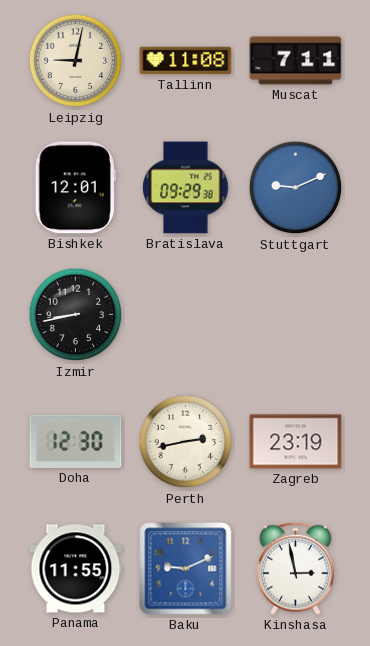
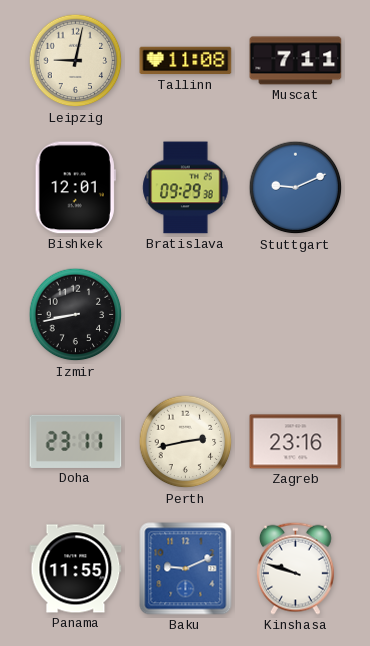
Doha: 12:30 -> 23:11 (76, 441)
Zagreb: 23:19 -> 23:16 (296, 442)
Kinshasa: 2:58 -> 9:48 (295, 568)
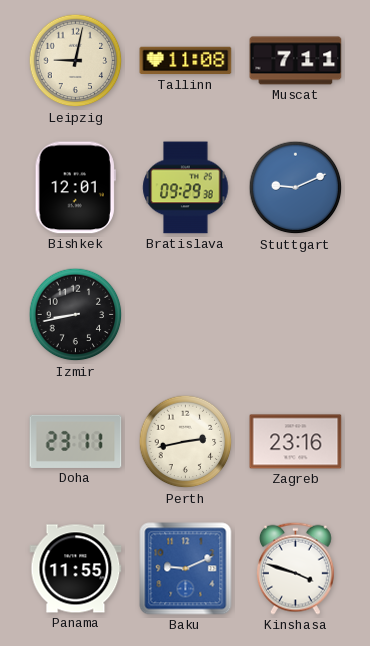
Kinshasa: 9:48 -> 3:48 (295, 568)
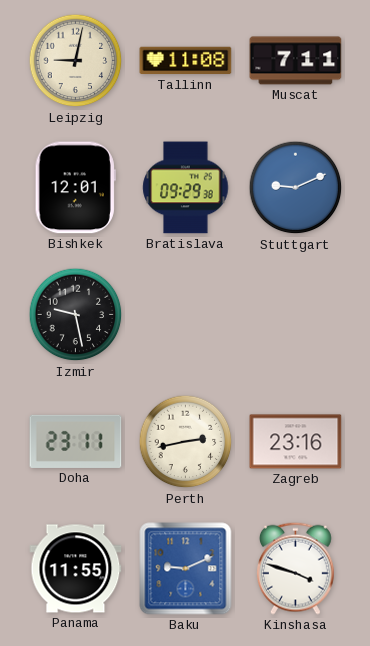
Izmir: 8:43 -> 9:28 (76, 315)
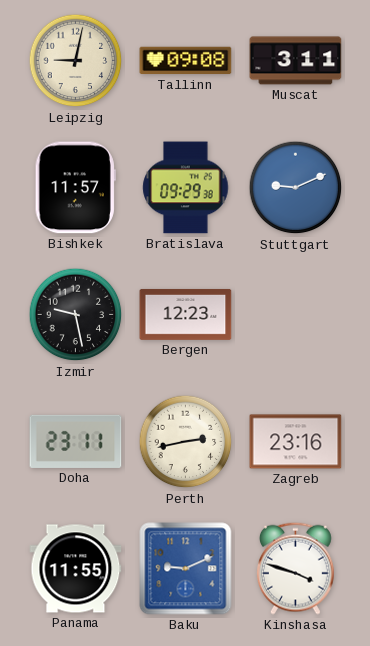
Tallinn: 11:08 -> 09:08 (186, 61)
Muscat: 7:11 -> 3:11 (296, 61)
Bishkek: 12:01 -> 11:57 (75, 188)
Bergen: none -> 12:23 (186, 314)
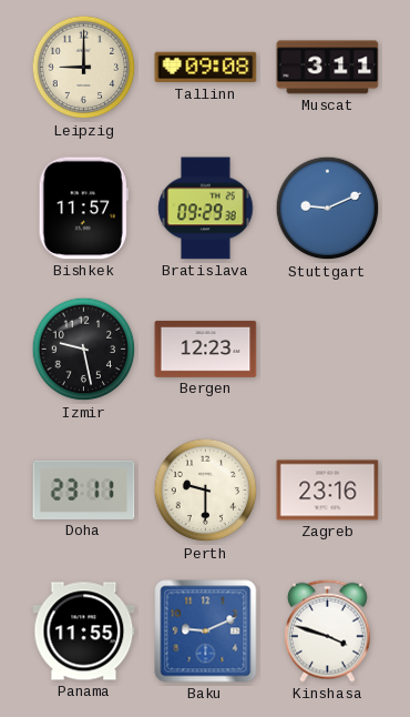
Leipzig: 9:02 -> 9:00 (84, 68)
Perth: 2:43 -> 9:30 (206, 491)
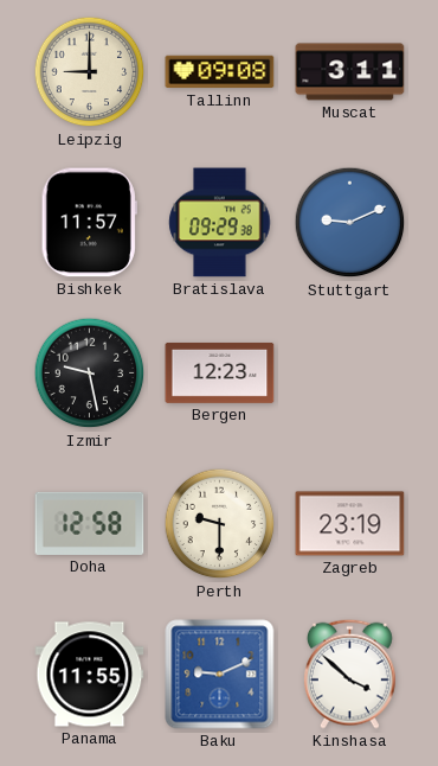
Doha: 23:11 -> 12:58 (90, 523)
Zagreb: 23:16 -> 23:19 (350, 524)
Kinshasa: 3:48 -> 3:52 (349, 674)
